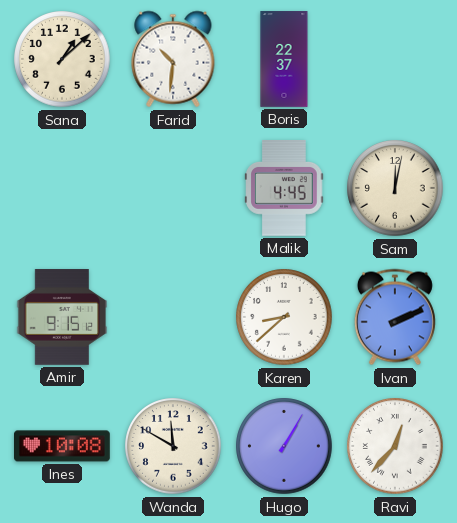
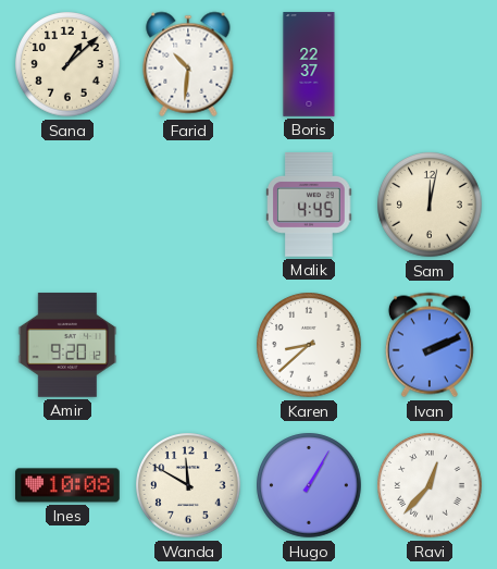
Amir: 9:15 -> 9:20 (67, 345)
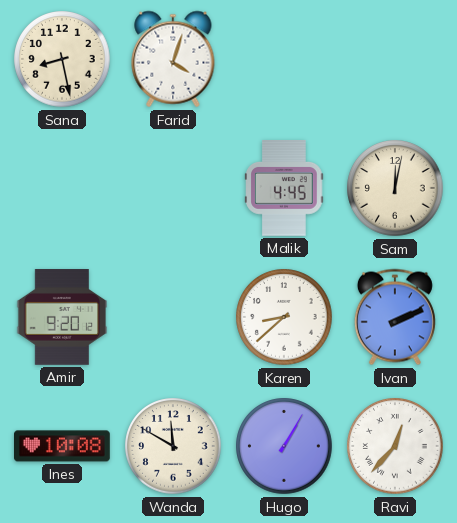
Sana: 1:08 -> 8:28 (62, 59)
Farid: 10:31 -> 4:03 (173, 59)
Boris: 22:37 -> none (309, 64)
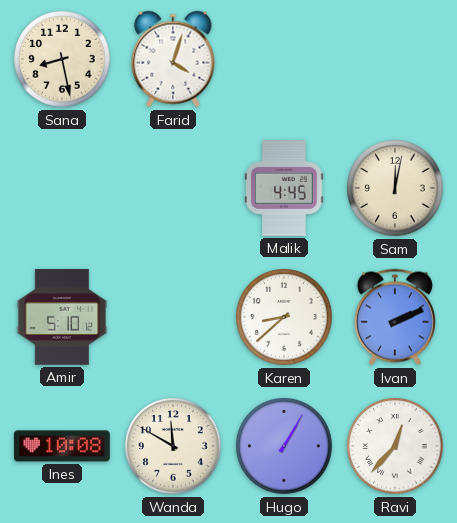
Amir: 9:20 -> 5:10 (62, 317)
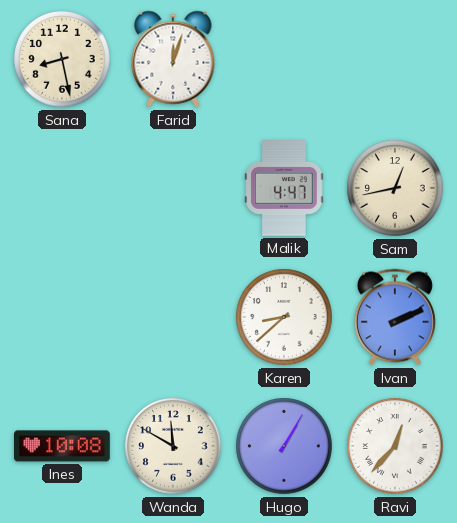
Farid: 4:03 -> 12:03 (173, 59)
Malik: 4:45 -> 4:47 (284, 189)
Sam: 12:02 -> 12:43 (395, 188)
Amir: 5:10 -> none (62, 317)
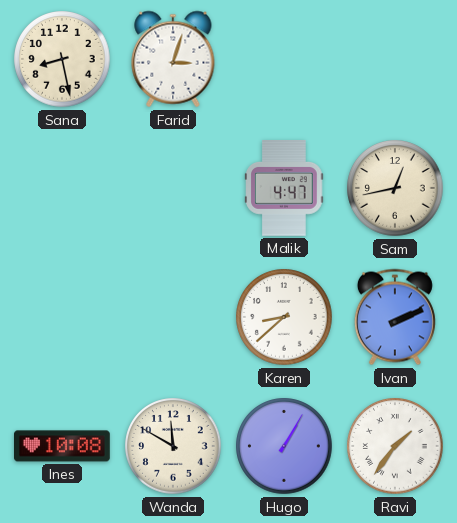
Farid: 12:03 -> 3:03 (173, 59)
Ravi: 12:37 -> 1:36 (395, 446)
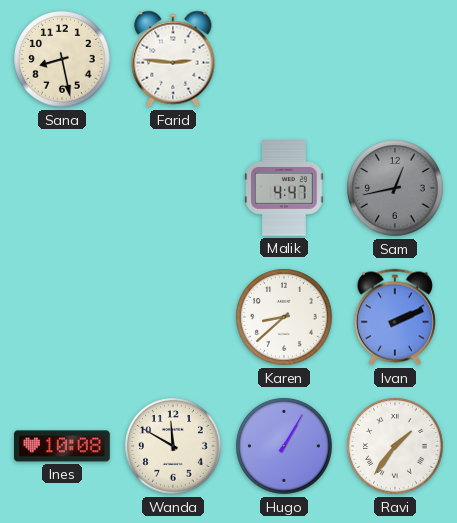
Farid: 3:03 -> 2:46 (173, 59)
Sam dial: cream -> grey (395, 188)
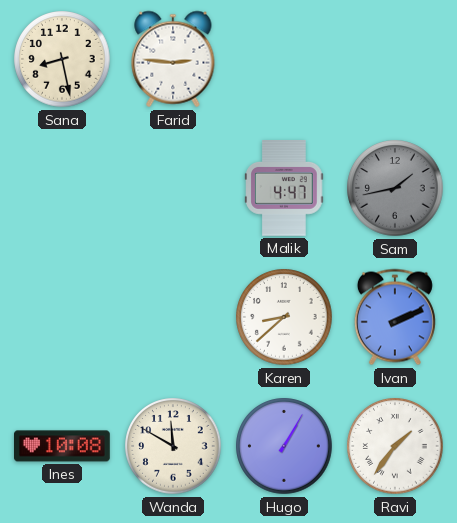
Sam: 12:43 -> 1:43 (395, 188)
